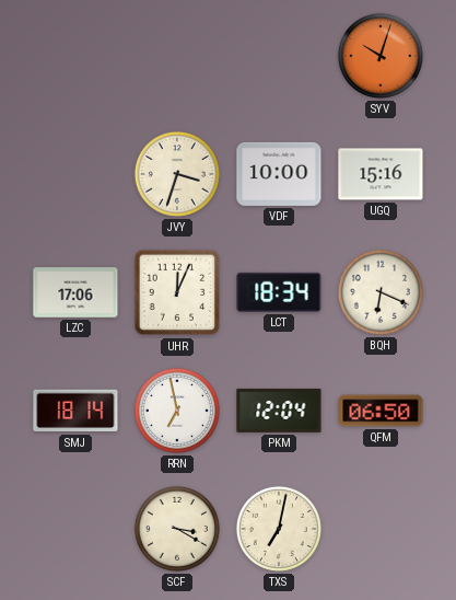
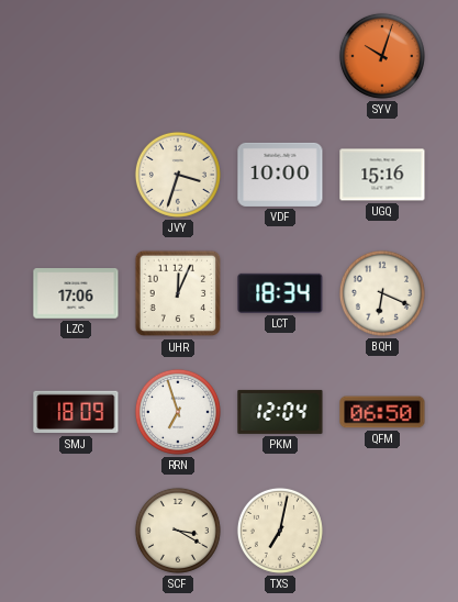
SMJ: 18:14 -> 18:09 (76, 412)
RRN: 6:58 -> 6:57 (178, 412)
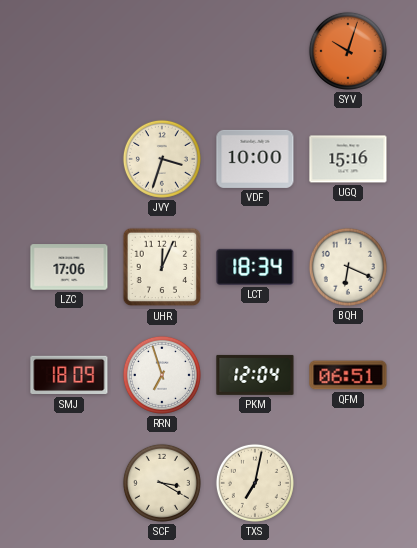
QFM: 06:50 -> 06:51 (348, 375)
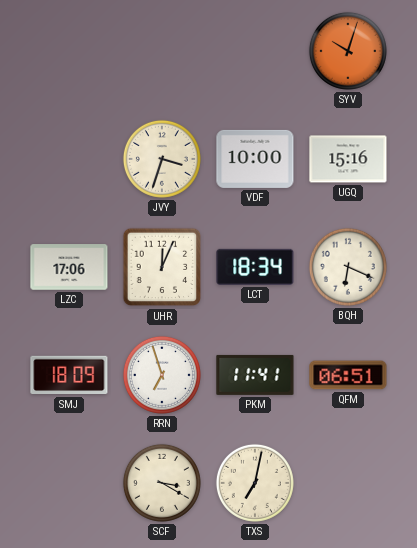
PKM: 12:04 -> 11:41 (255, 375)
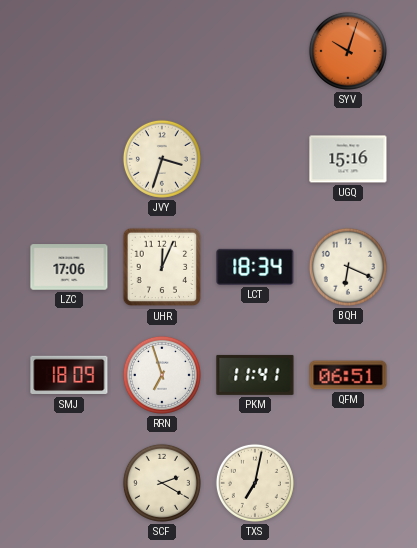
VDF: 10:00 -> none (255, 159)
SCF: 3:20 -> 2:20 (162, 483)
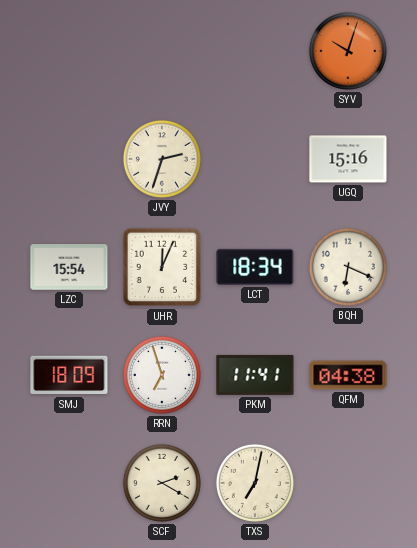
JVY: 3:33 -> 2:33 (162, 159)
LZC: 17:06 -> 15:54 (69, 267)
QFM: 06:51 -> 04:38 (348, 375)
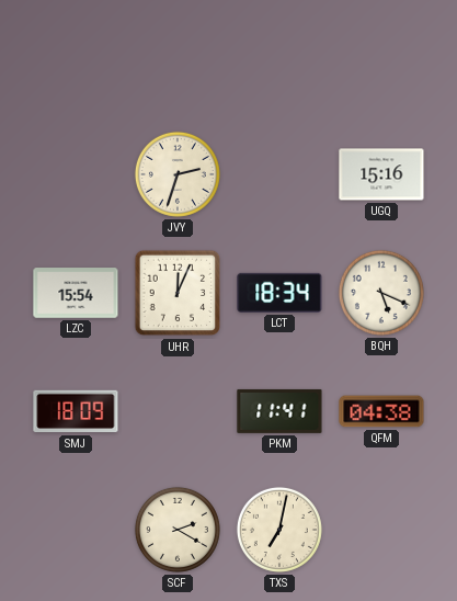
SYV: 10:03 -> none (348, 51)
BQH: 6:19 -> 5:19 (381, 293)
RRN: 6:57 -> none (162, 375)
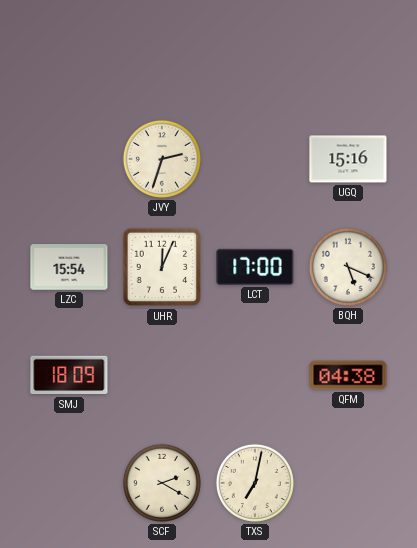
LCT: 18:34 -> 17:00 (255, 267)
PKM: 11:41 -> none (279, 411)
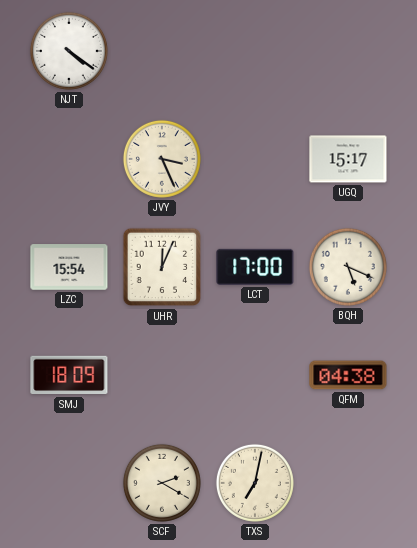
NJT: none -> 4:21 (69, 51)
JVY: 2:33 -> 3:26 (162, 159)
UGQ: 15:16 -> 15:17 (348, 159)
